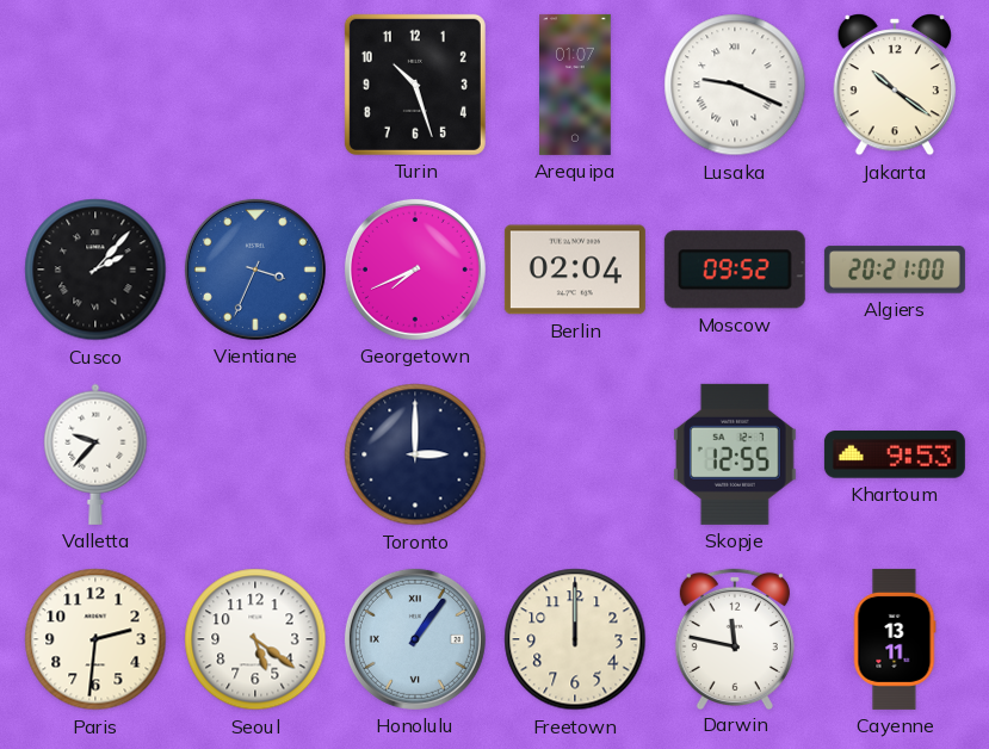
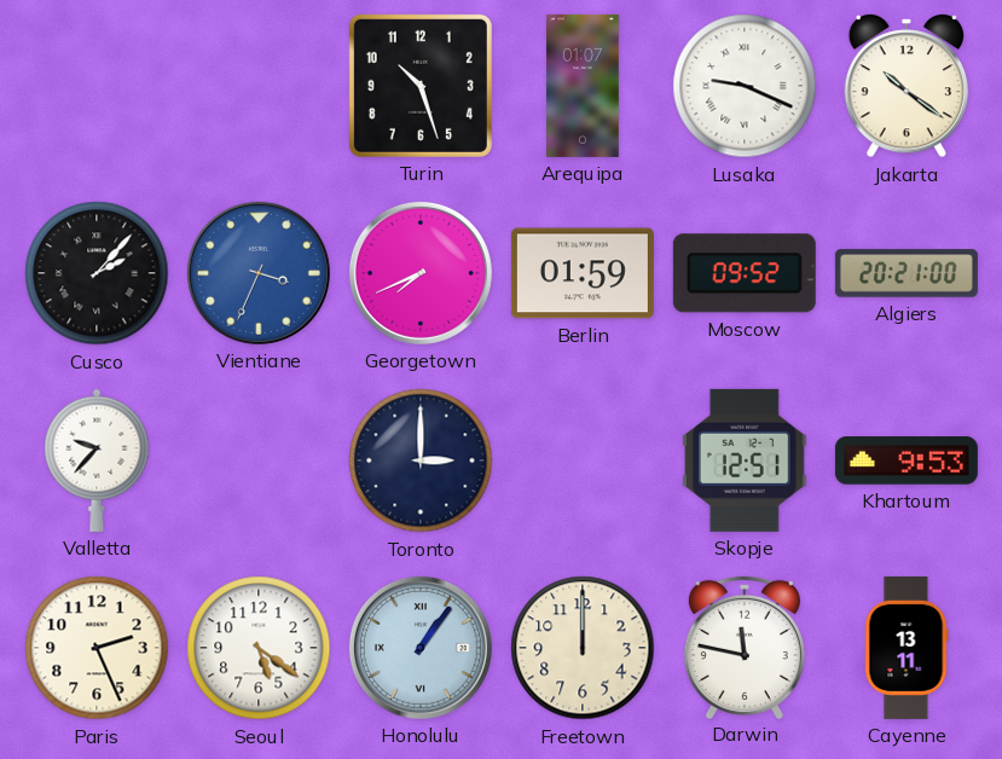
Berlin: 02:04 -> 01:59 (583, 273)
Skopje: 12:55 -> 12:51 (745, 460)
Paris: 2:31 -> 2:26 (97, 648)
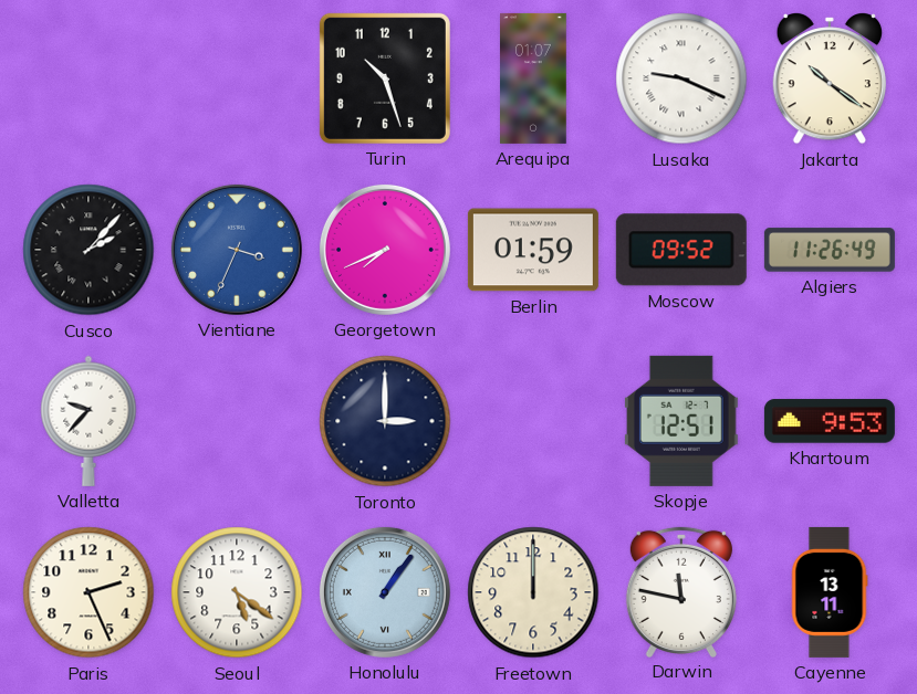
Algiers: 20:21 -> 11:26 (830, 250)
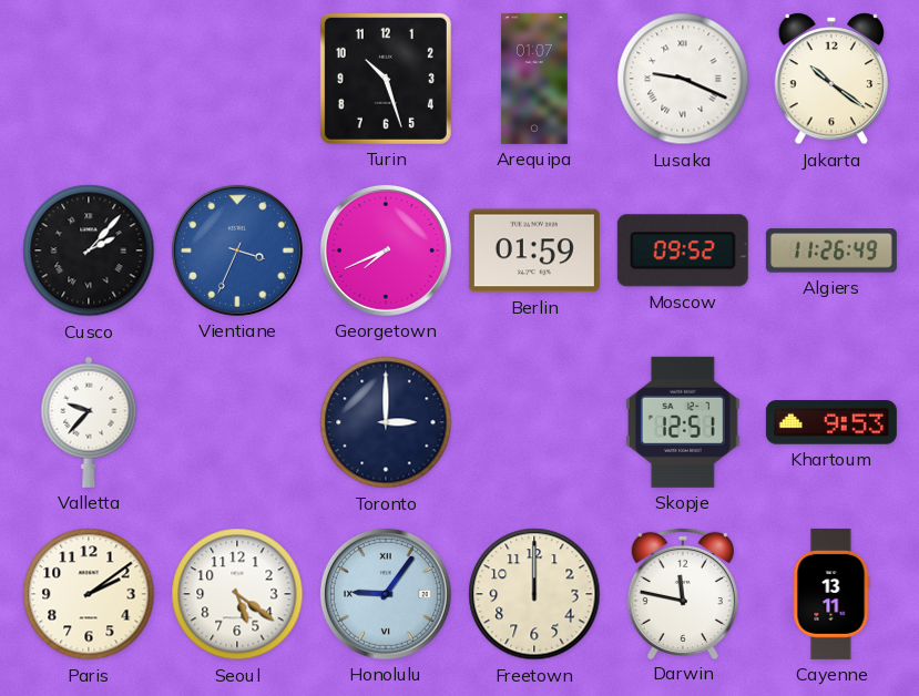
Paris: 2:26 -> 2:09 (89, 594)
Honolulu: 1:06 -> 9:06 (386, 594)
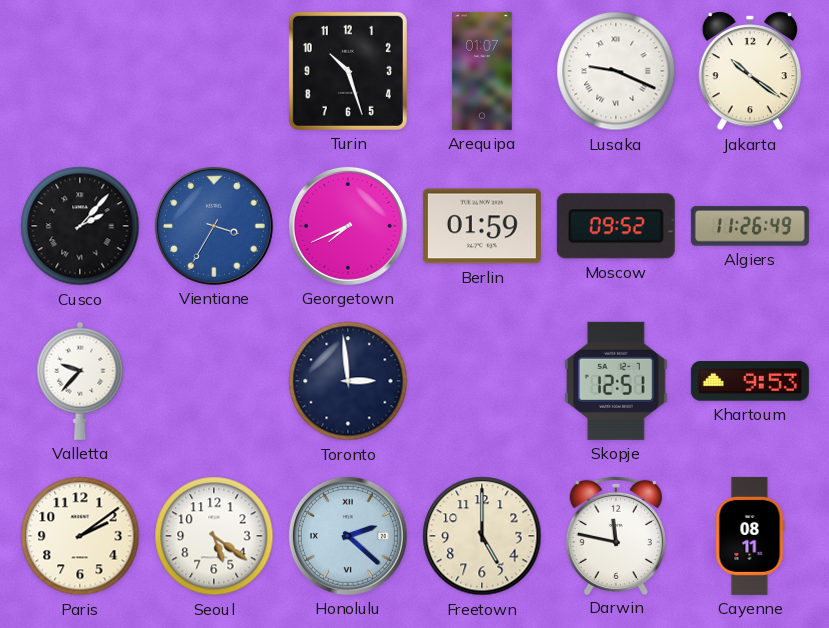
Vientiane: 3:34 -> 3:35 (214, 226)
Toronto: 3:00 -> 2:59 (348, 381)
Honolulu: 9:06 -> 2:22 (348, 536)
Freetown: 12:00 -> 5:00 (482, 536)
Cayenne: 13:11 -> 08:11 (750, 536)
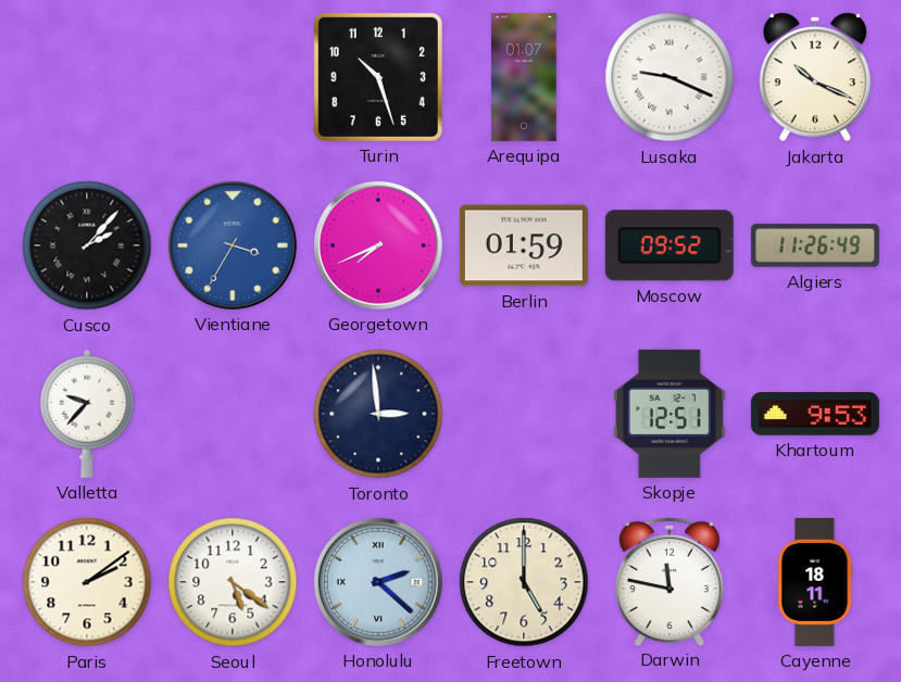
Jakarta: 10:21 -> 10:19 (814, 78)
Cayenne: 08:11 -> 18:11 (815, 582)
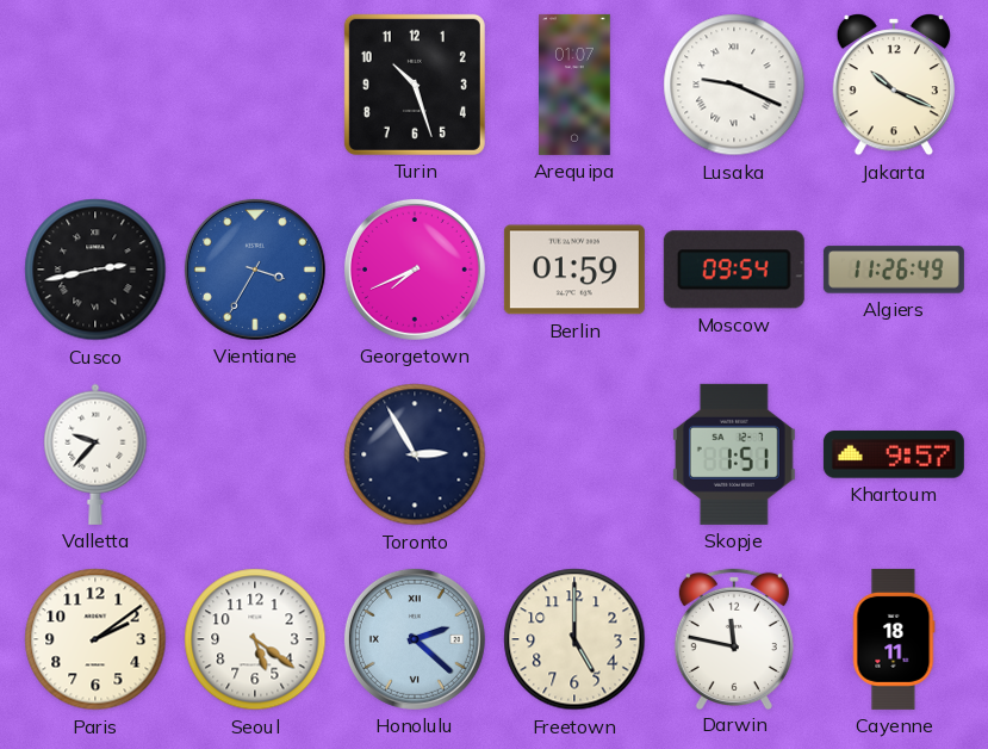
Cusco: 2:07 -> 2:43 (95, 270)
Moscow: 09:52 -> 09:54 (734, 270)
Toronto: 2:59 -> 2:55 (415, 454)
Skopje: 12:51 -> 1:51 (734, 454)
Khartoum: 9:53 -> 9:57 (894, 454)
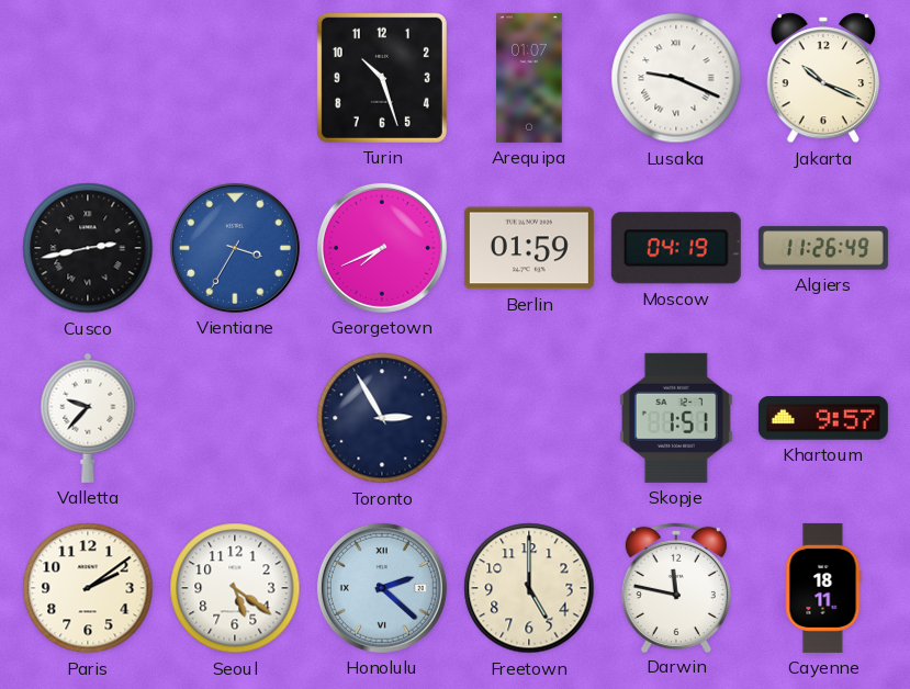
Moscow: 09:54 -> 04:19 (676, 248)
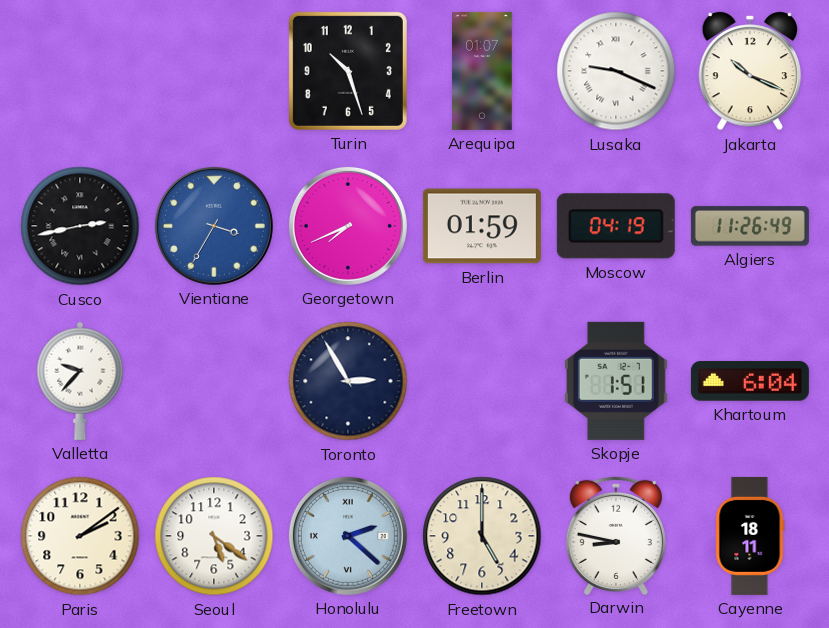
Khartoum: 9:57 -> 6:04 (750, 381)
Darwin: 11:47 -> 8:47 (616, 535)
